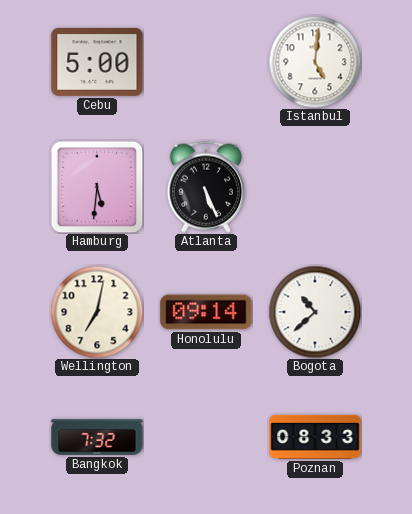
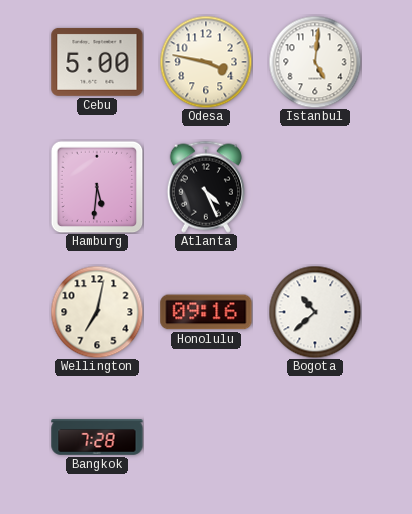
Odesa: none -> 3:47 (206, 62)
Atlanta: 5:26 -> 4:26 (206, 187)
Honolulu: 09:14 -> 09:16 (206, 312)
Bangkok: 7:32 -> 7:28 (97, 437)
Poznan: 08:33 -> none (315, 437)
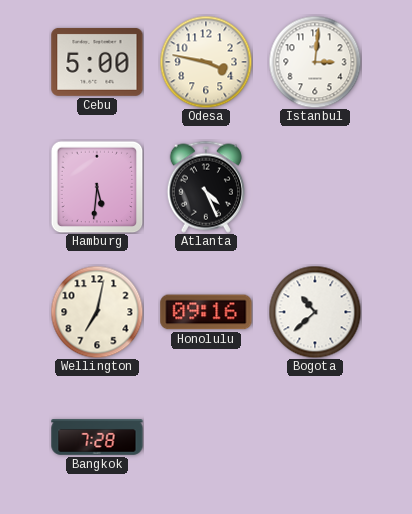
Istanbul: 5:01 -> 3:01 (315, 62)
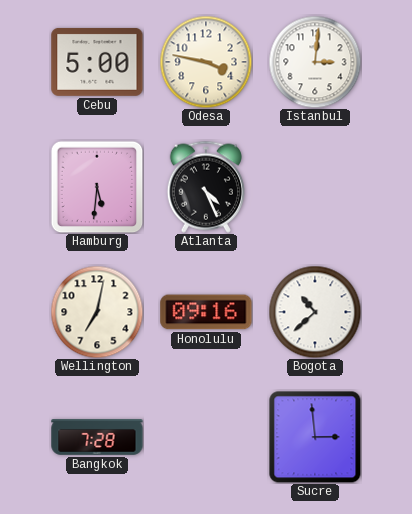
Sucre: none -> 2:59 (315, 437)
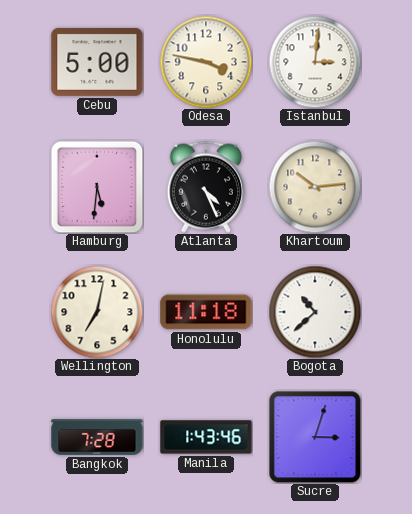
Khartoum: none -> 10:14 (315, 187)
Honolulu: 09:16 -> 11:18 (206, 312)
Manila: none -> 1:43 (206, 437)
Sucre: 2:59 -> 3:03 (315, 437)
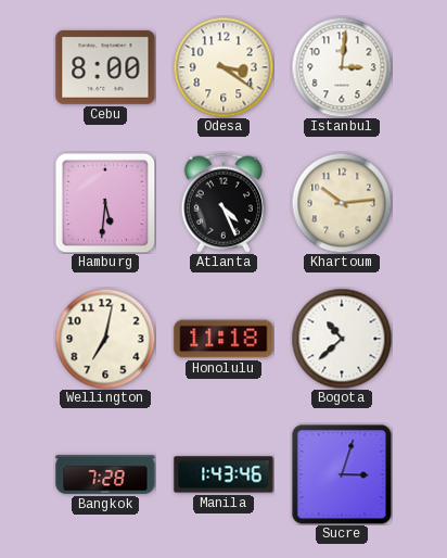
Cebu: 5:00 -> 8:00 (105, 67)
Odesa: 3:47 -> 3:21 (224, 67)
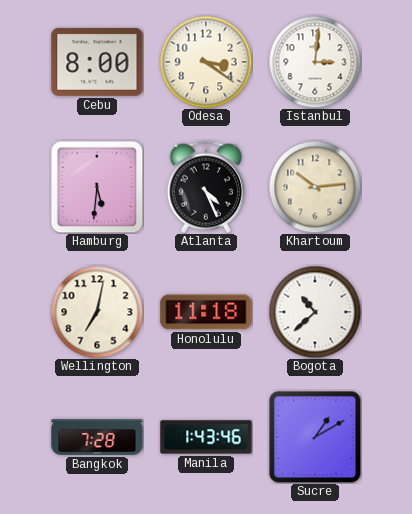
Sucre: 3:03 -> 1:10 (315, 437)
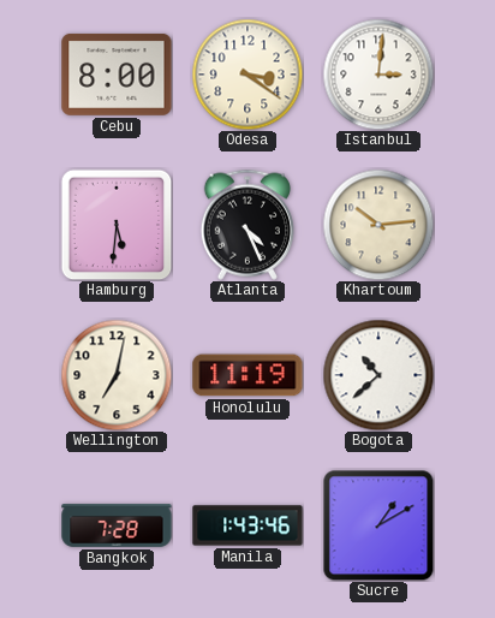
Honolulu: 11:18 -> 11:19 (247, 375)
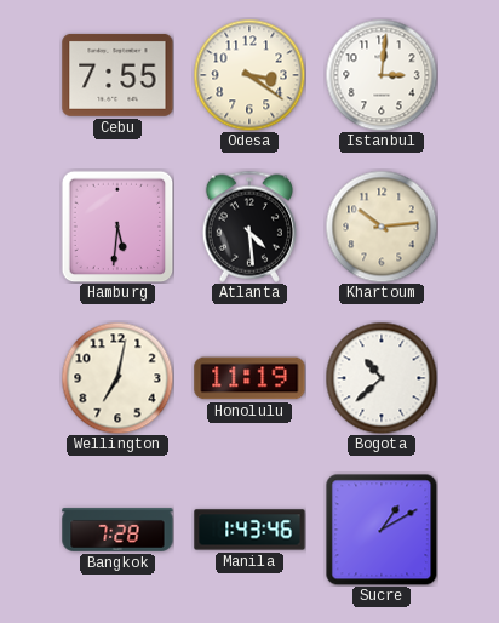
Cebu: 8:00 -> 7:55 (117, 75)
Atlanta: 4:26 -> 4:29 (249, 227)
